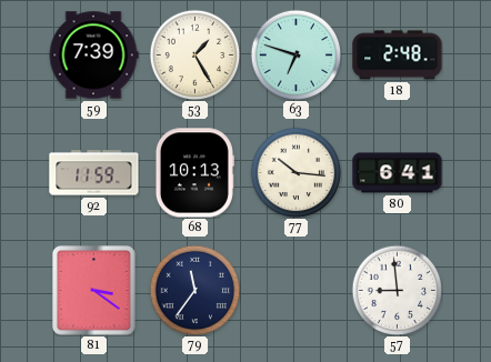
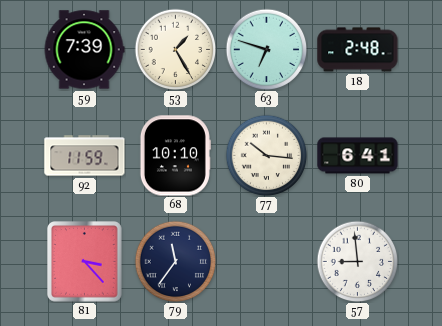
68: 10:13 -> 10:10 (175, 156)
81: 3:21 -> 3:23 (85, 262)
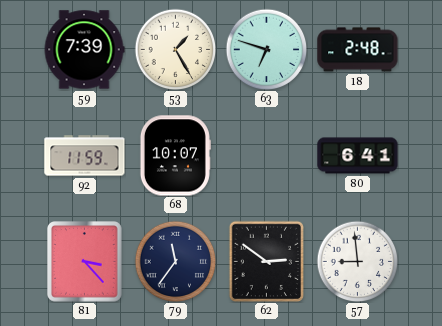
68: 10:10 -> 10:07 (175, 156)
77: 10:16 -> none (266, 155)
62: none -> 2:51 (266, 261)
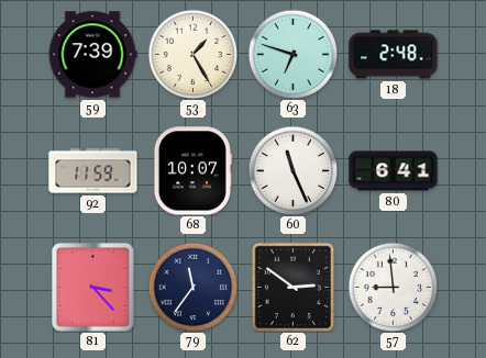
60: none -> 11:26 (292, 170)
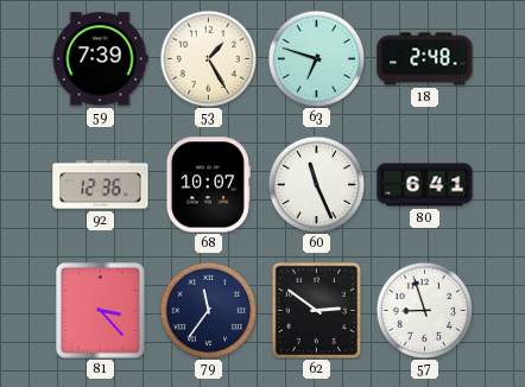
92: 11:59 -> 12:36 (101, 185)
57: 8:59 -> 8:57 (424, 310)
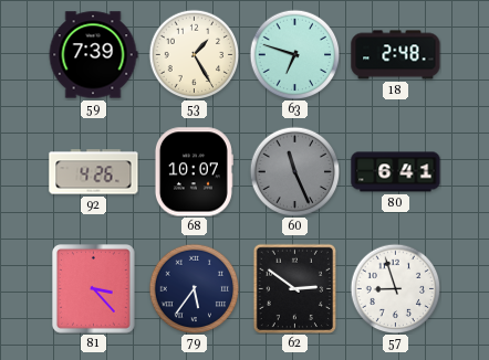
92: 12:36 -> 4:26 (94, 172)
60 dial: white -> grey (294, 171)
79: 11:36 -> 5:36 (194, 288)
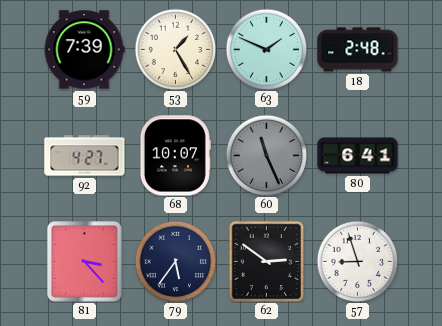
63: 6:48 -> 1:49 (266, 49)
92: 4:26 -> 4:27 (85, 156)
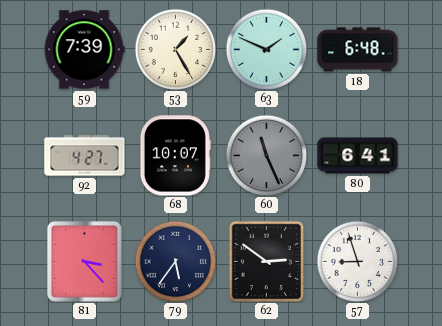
18: 2:48 -> 6:48 (358, 50)
